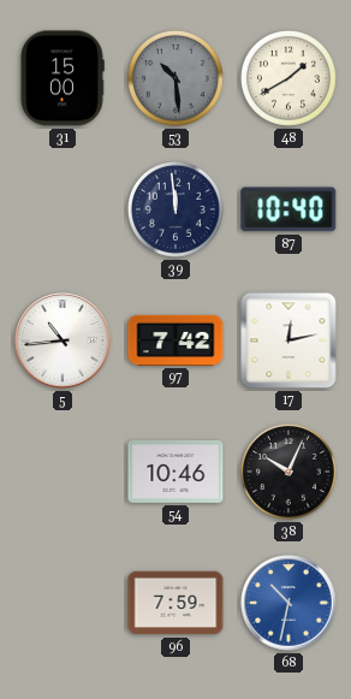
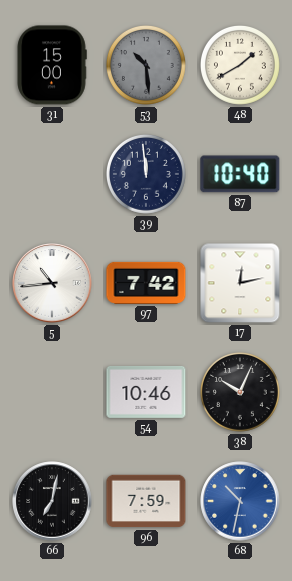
66: none -> 7:02 (52, 501)
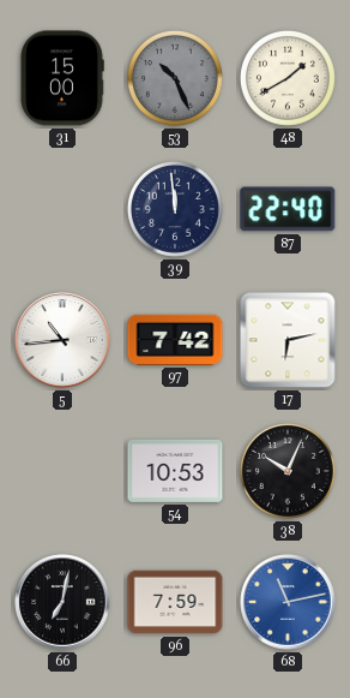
53: 10:29 -> 10:26 (175, 78)
87: 10:40 -> 22:40 (288, 209)
17: 12:13 -> 6:13 (288, 340)
54: 10:46 -> 10:53 (175, 471)
68: 10:32 -> 11:13 (288, 602)
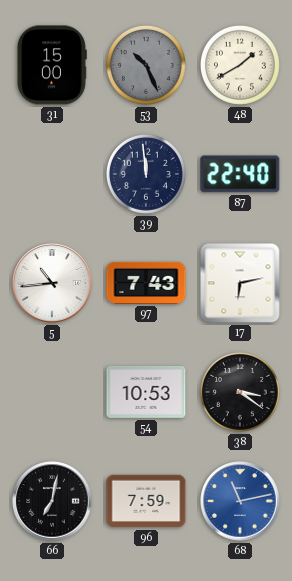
97: 7:42 -> 7:43 (146, 283)
38: 10:04 -> 3:21 (240, 392)
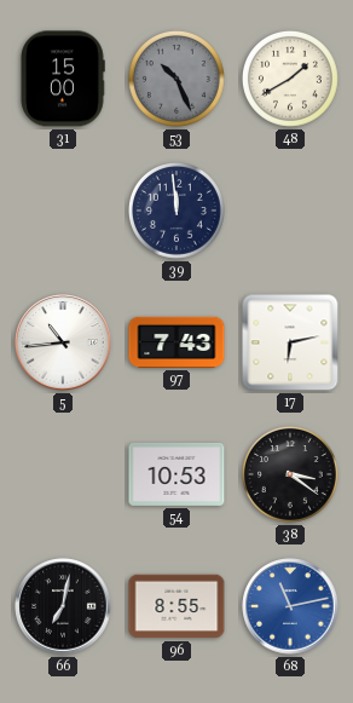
87: 22:40 -> none (240, 174)
96: 7:59 -> 8:55 (176, 606)
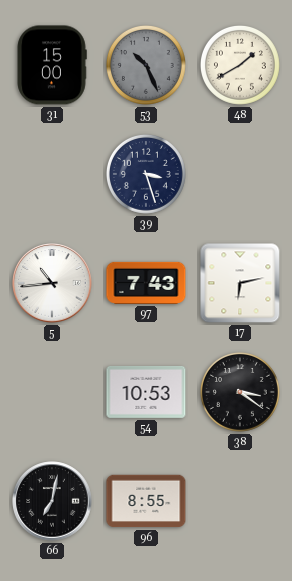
39: 11:59 -> 3:27 (146, 174)
68: 11:13 -> none (290, 606)
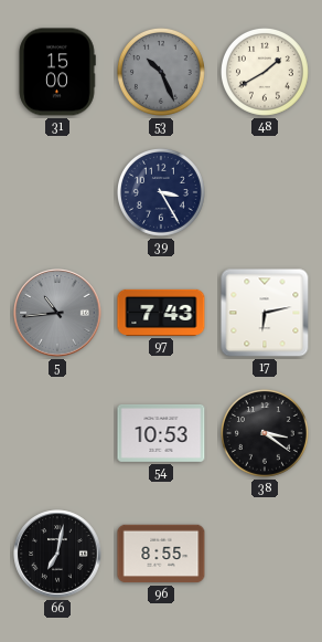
39: 3:27 -> 3:25 (161, 192)
5 dial: white -> grey (57, 313)
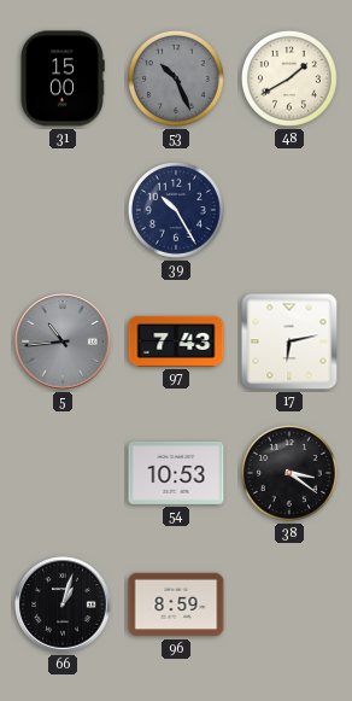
39: 3:25 -> 10:25 (176, 210)
66: 7:02 -> 1:03 (63, 604)
96: 8:55 -> 8:59 (176, 604)
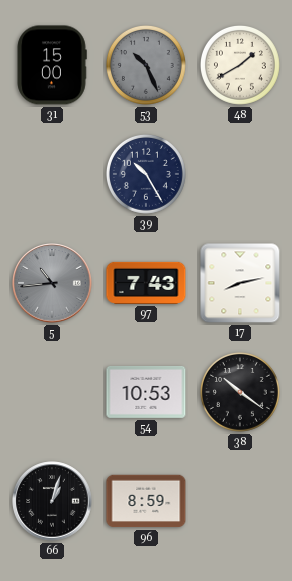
17: 6:13 -> 8:13 (240, 283)
38: 3:21 -> 10:21 (240, 392)
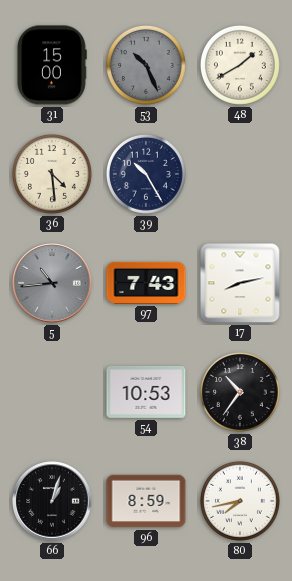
36: none -> 4:29 (52, 174)
38: 10:21 -> 10:36 (240, 392)
80: none -> 7:43 (240, 501)
